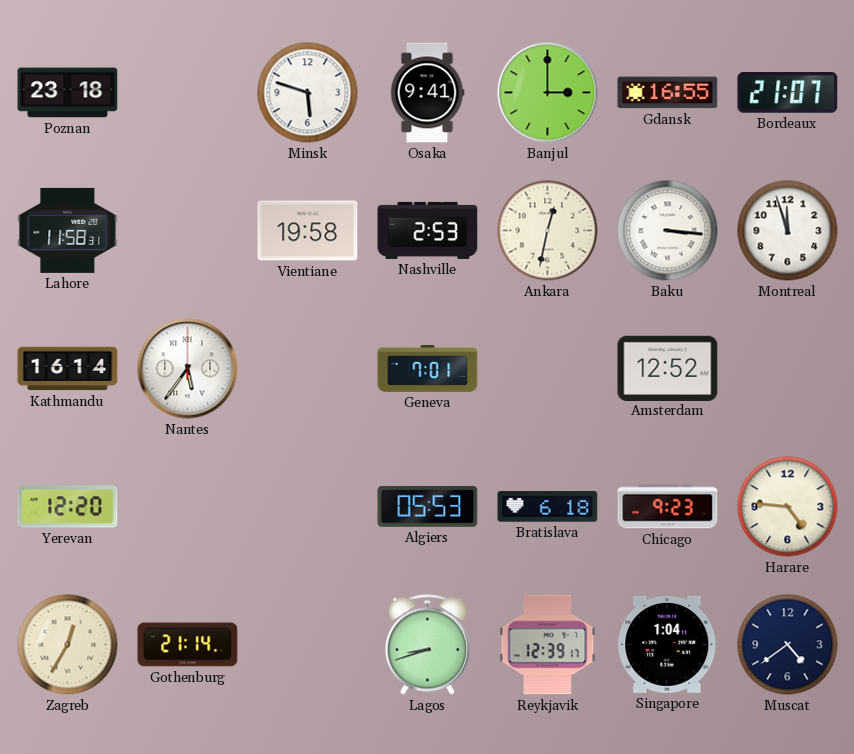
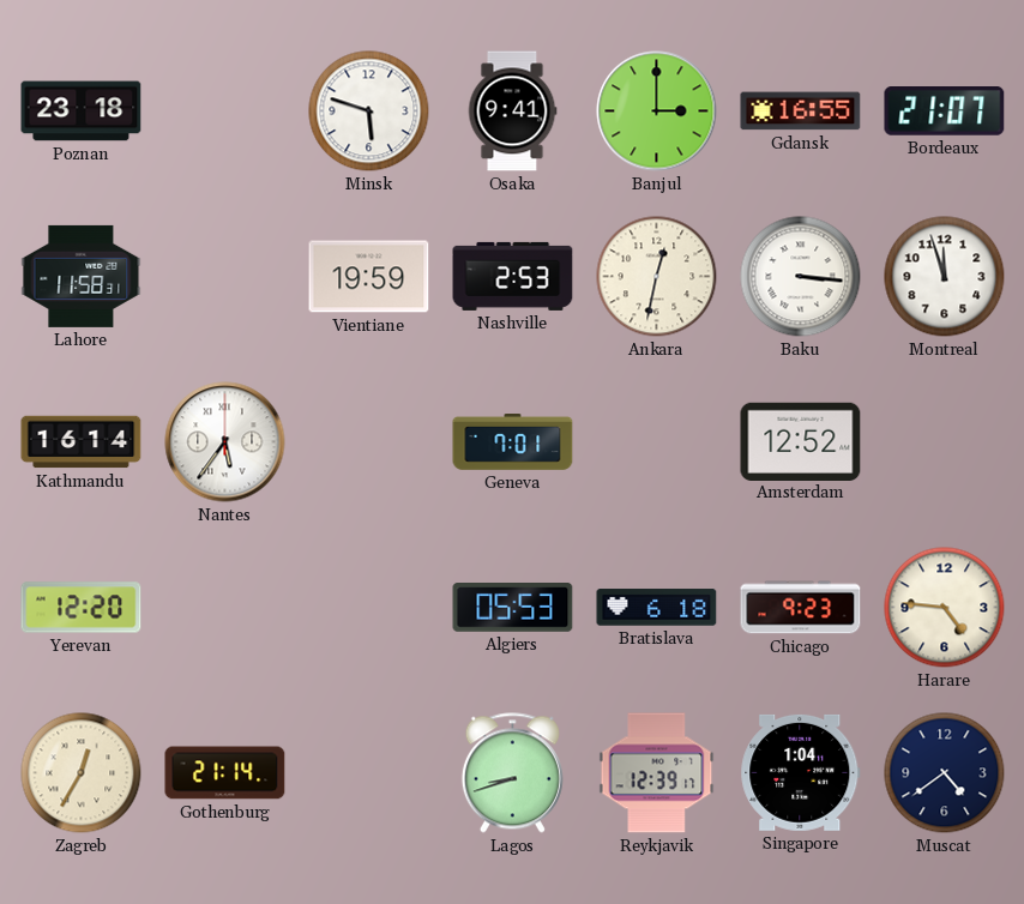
Vientiane: 19:58 -> 19:59 (369, 277)
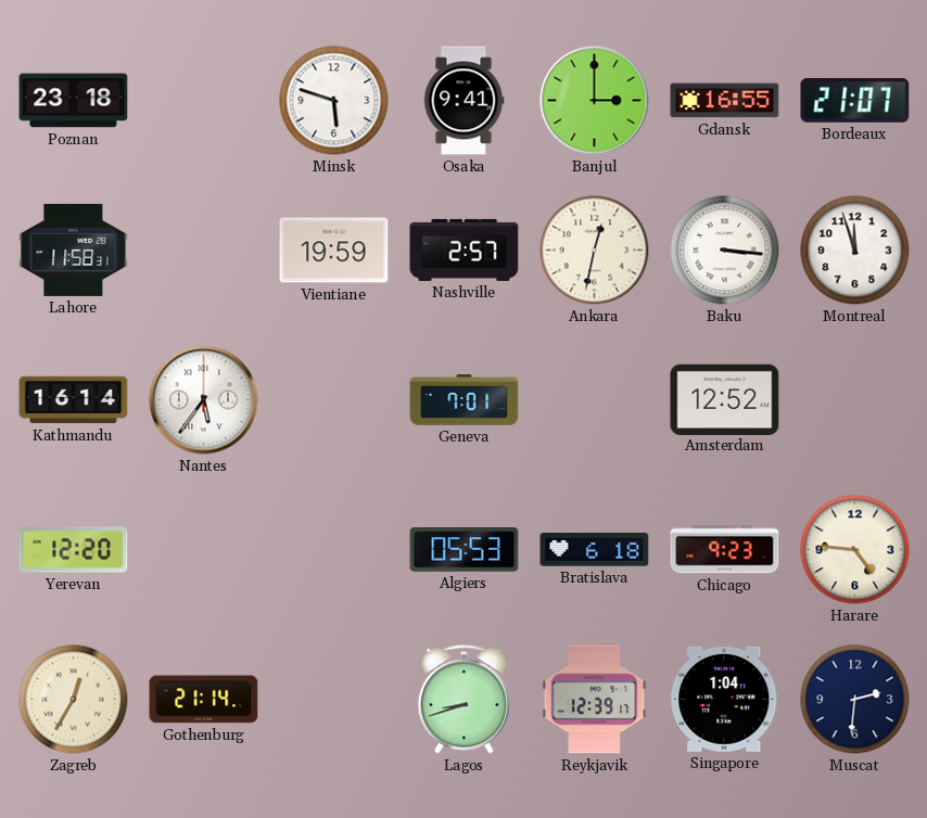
Nashville: 2:53 -> 2:57 (465, 250)
Muscat: 4:39 -> 2:31 (855, 700)
